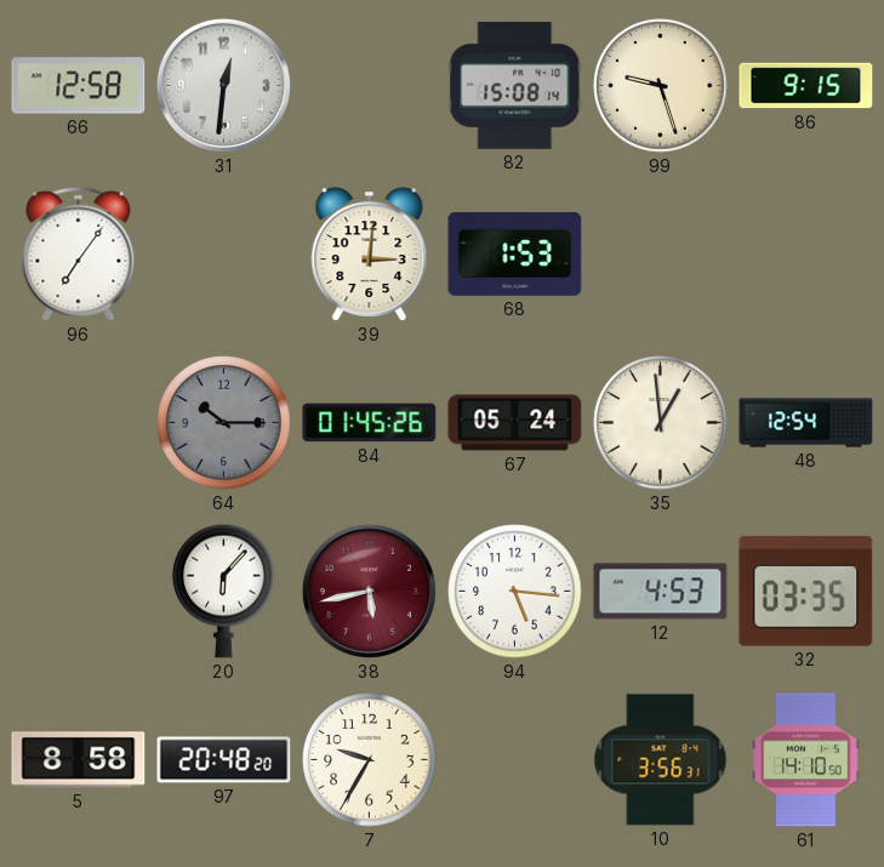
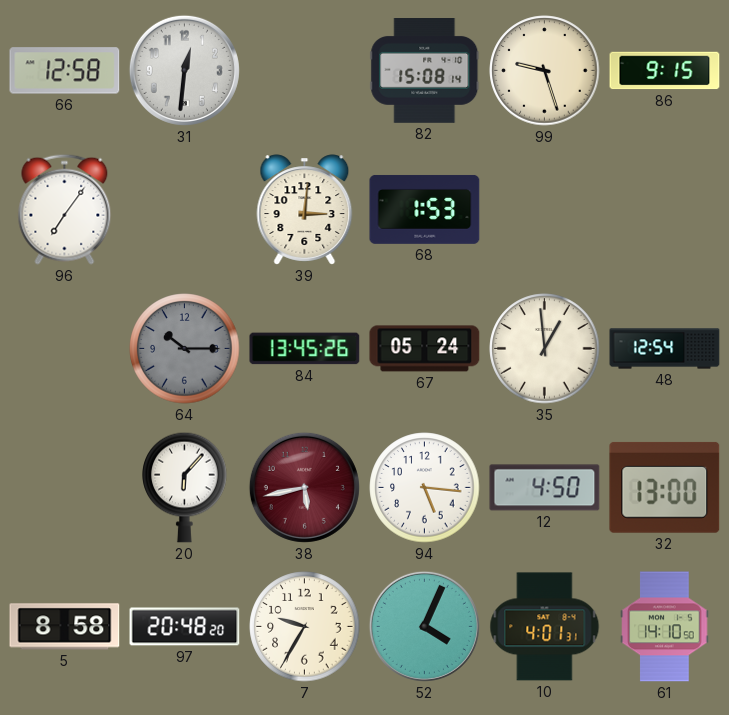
84: 01:45 -> 13:45 (305, 349)
12: 4:53 -> 4:50 (545, 488)
32: 03:35 -> 13:00 (665, 487)
52: none -> 4:04 (424, 626)
10: 3:56 -> 4:01 (545, 627)
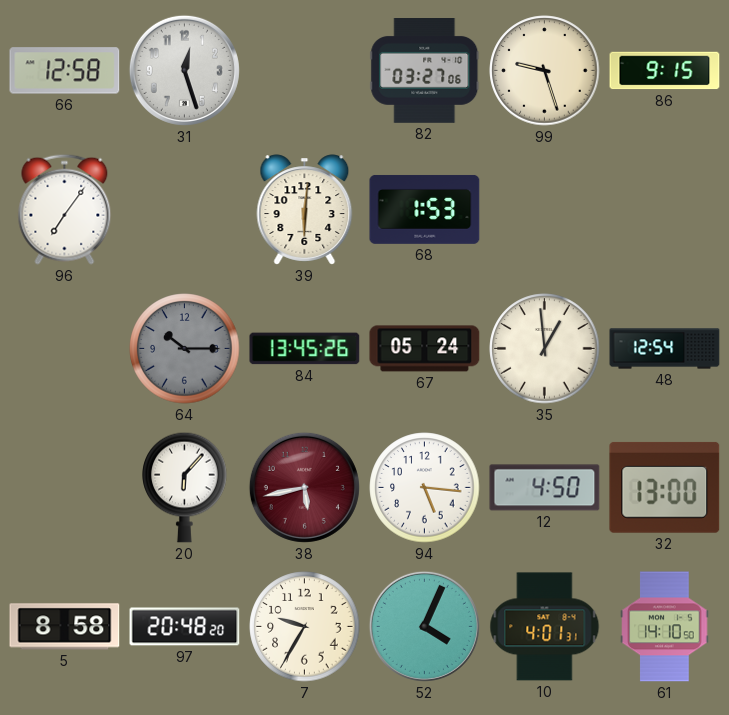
31: 12:31 -> 12:27 (184, 70)
82: 15:08 -> 03:27 (425, 71)
39: 3:01 -> 6:01 (305, 210)
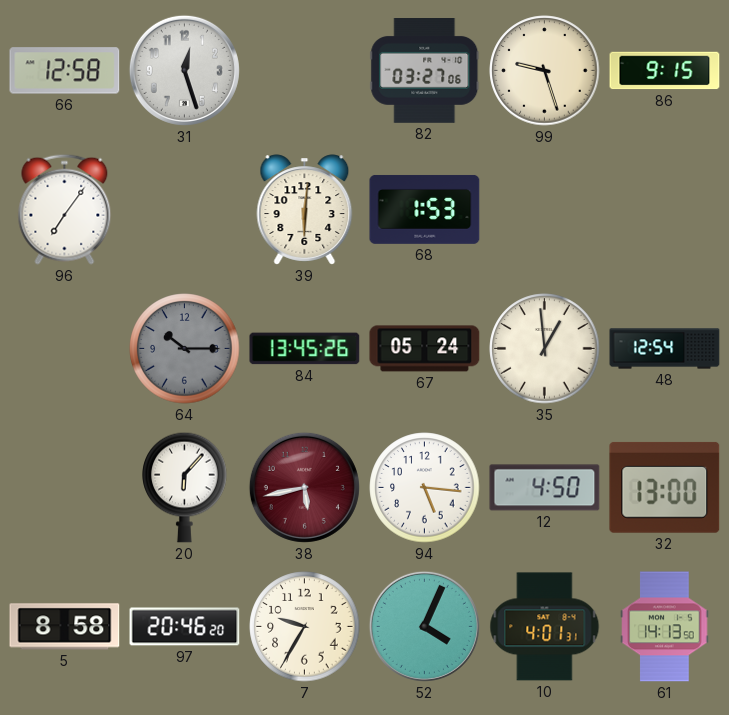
97: 20:48 -> 20:46 (185, 627)
61: 14:10 -> 14:13 (665, 627)
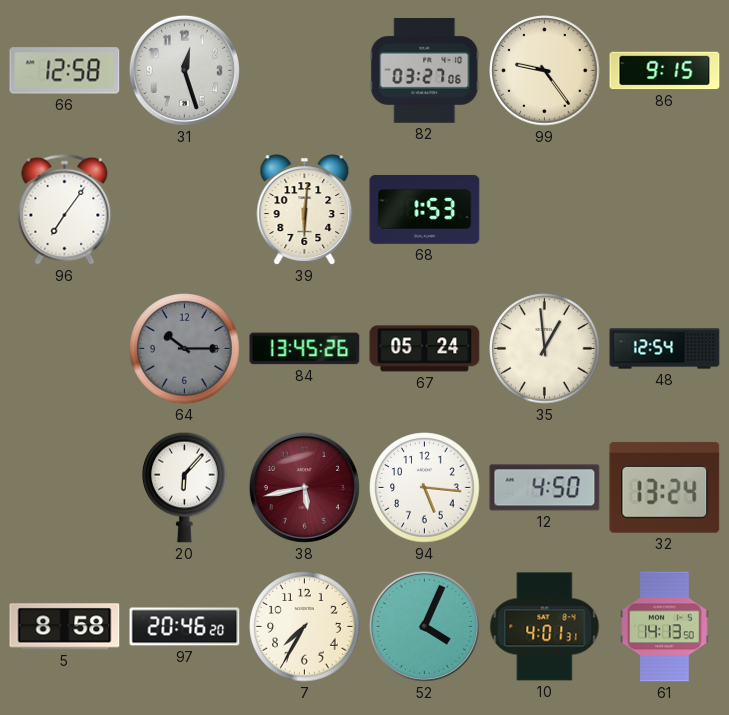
99: 9:27 -> 9:24 (545, 71)
32: 13:00 -> 13:24 (665, 487)
7: 9:35 -> 7:35 (305, 627)
